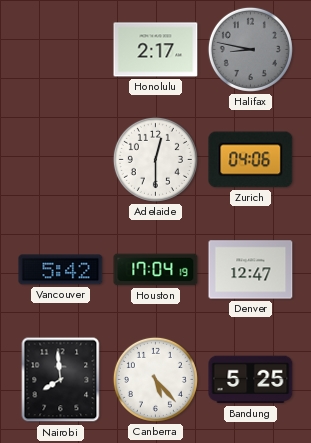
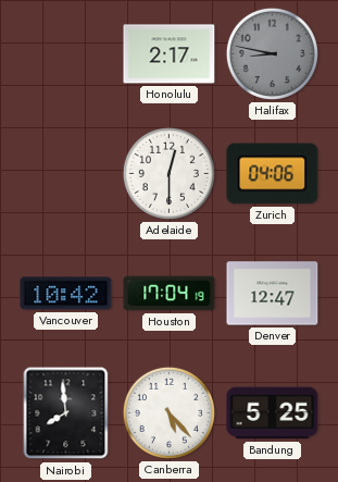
Vancouver: 5:42 -> 10:42 (66, 294)
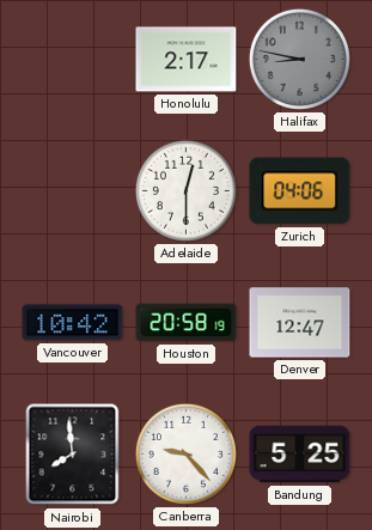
Houston: 17:04 -> 20:58 (187, 323)
Canberra: 5:23 -> 9:23 (185, 453)
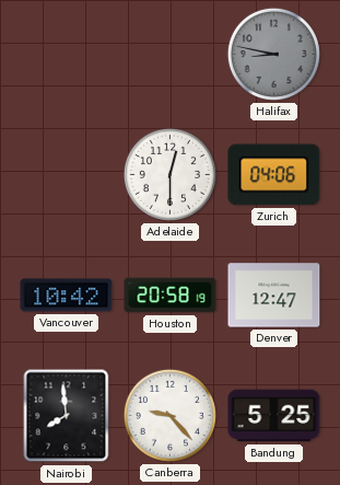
Honolulu: 2:17 -> none (187, 60)
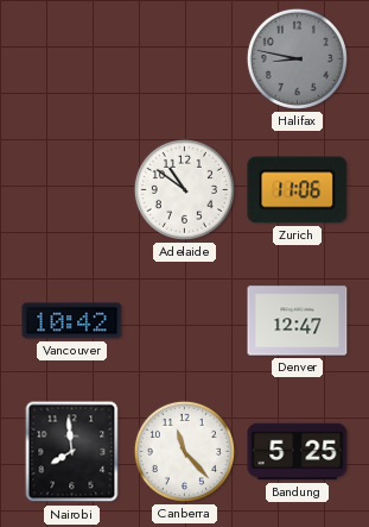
Adelaide: 12:30 -> 10:51 (184, 189)
Zurich: 04:06 -> 11:06 (298, 190)
Houston: 20:58 -> none (171, 296)
Canberra: 9:23 -> 11:23 (184, 451)
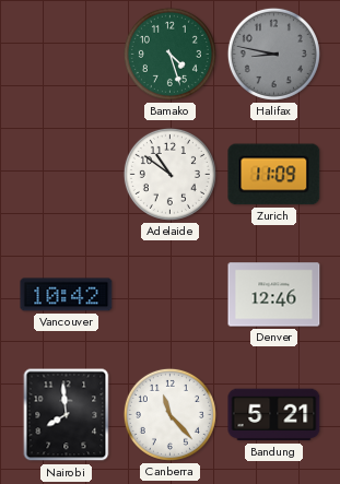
Bamako: none -> 4:27 (169, 54)
Zurich: 11:06 -> 11:09 (274, 175)
Denver: 12:47 -> 12:46 (274, 295)
Bandung: 5:25 -> 5:21 (274, 415)
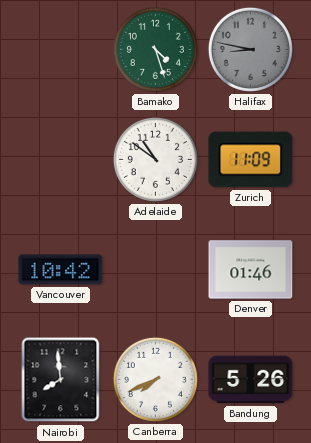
Denver: 12:46 -> 01:46 (251, 270)
Canberra: 11:23 -> 7:41 (155, 379)
Bandung: 5:21 -> 5:26 (251, 380)
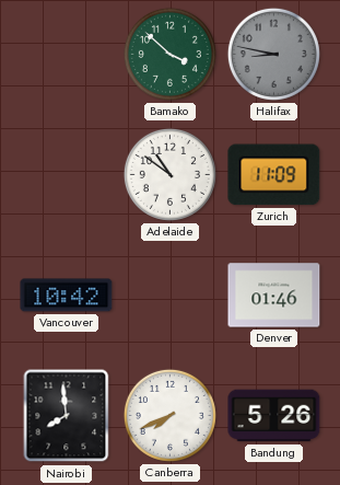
Bamako: 4:27 -> 3:52 (169, 54)
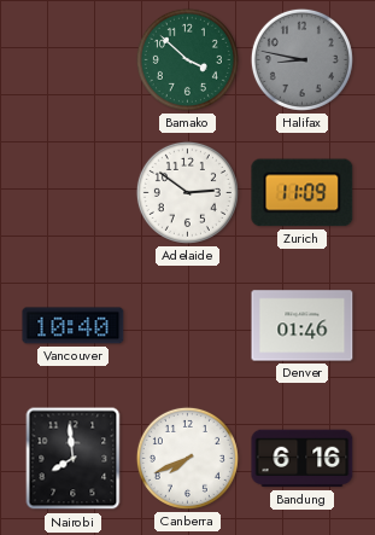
Adelaide: 10:51 -> 2:51 (187, 192)
Vancouver: 10:42 -> 10:40 (74, 326)
Bandung: 5:26 -> 6:16 (303, 459)
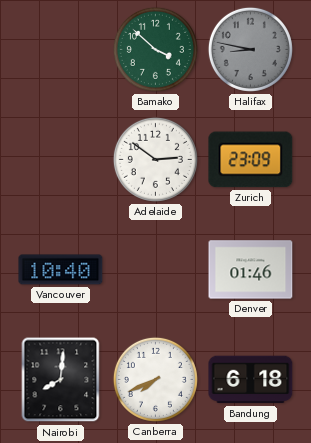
Zurich: 11:09 -> 23:09 (251, 160)
Nairobi: 7:59 -> 8:01 (61, 380)
Bandung: 6:16 -> 6:18 (251, 380)
